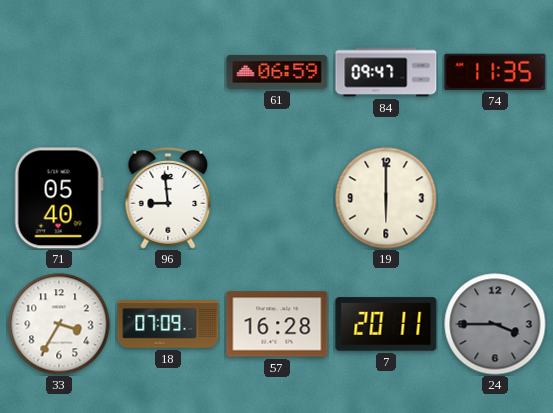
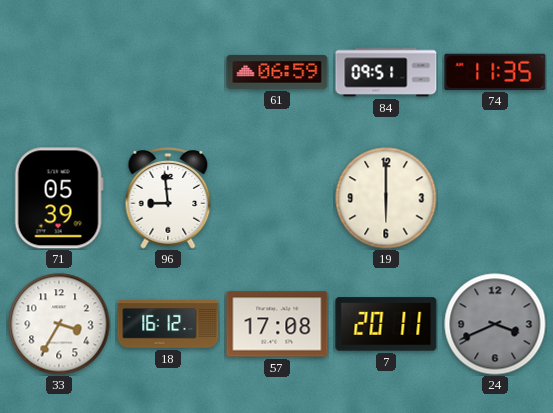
84: 09:47 -> 09:51 (386, 72)
71: 05:40 -> 05:39 (59, 198)
18: 07:09 -> 16:12 (168, 324)
57: 16:28 -> 17:08 (277, 324)
24: 3:45 -> 3:41 (495, 324)
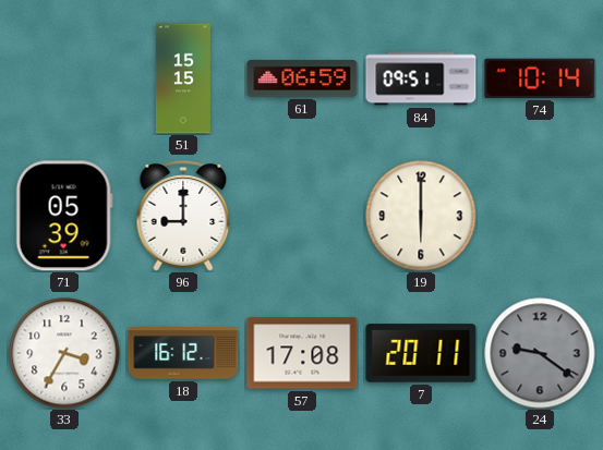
51: none -> 15:15 (183, 78)
74: 11:35 -> 10:14 (540, 78)
96: 8:59 -> 9:00 (183, 216)
24: 3:41 -> 9:21 (540, 353)
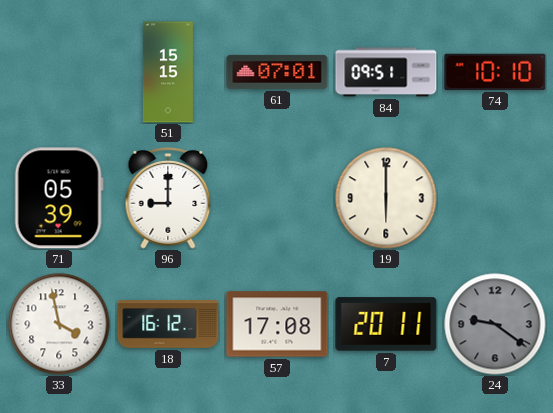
61: 06:59 -> 07:01 (277, 72)
74: 10:14 -> 10:10 (495, 72)
33: 3:35 -> 3:58 (59, 324)
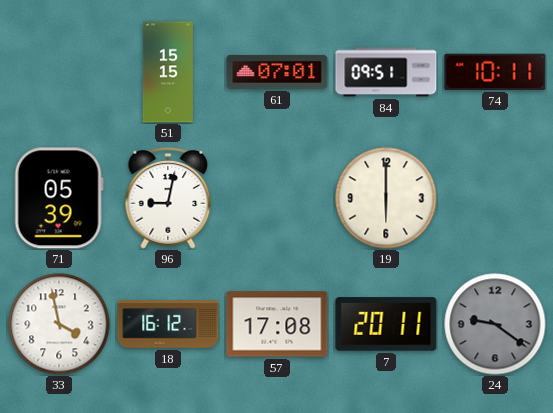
74: 10:10 -> 10:11 (495, 72)
96: 9:00 -> 9:02 (168, 198)
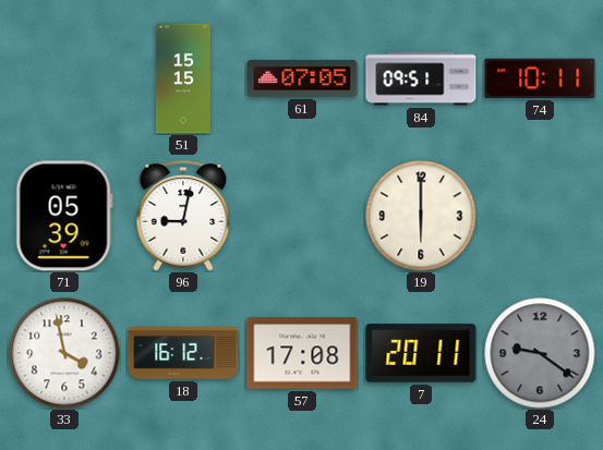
61: 07:01 -> 07:05 (302, 78)
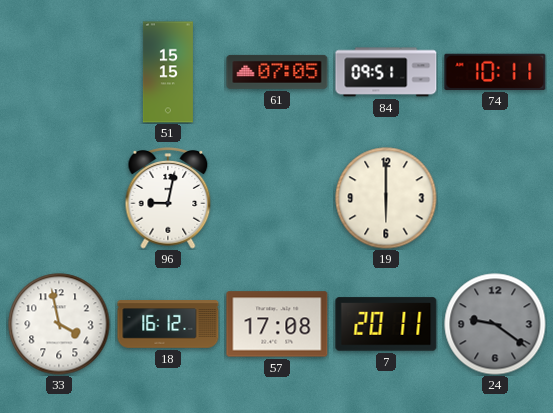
71: 05:39 -> none (64, 216)
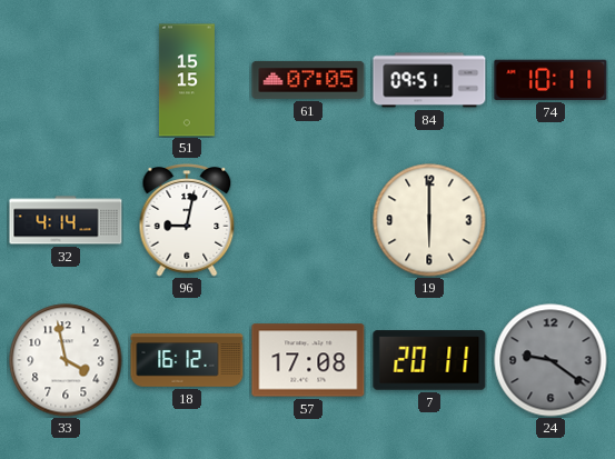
32: none -> 4:14 (66, 220)
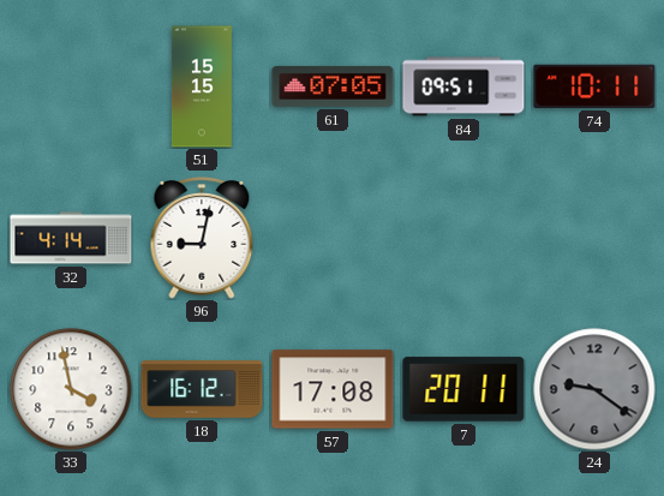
19: 6:00 -> none (429, 220)
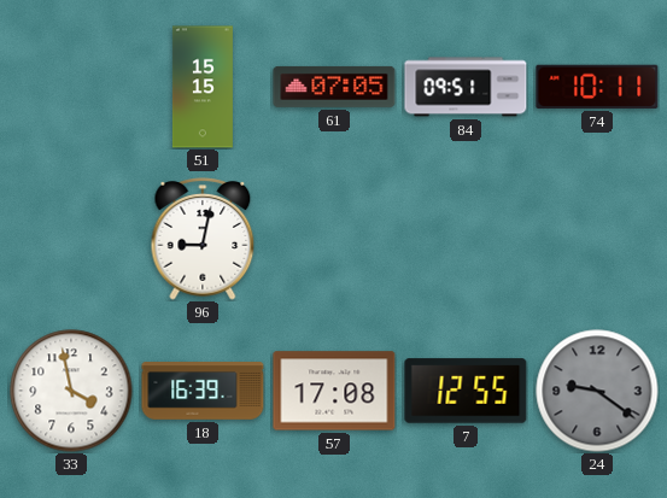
32: 4:14 -> none (71, 238)
18: 16:12 -> 16:39 (203, 391)
7: 20:11 -> 12:55 (466, 391)
